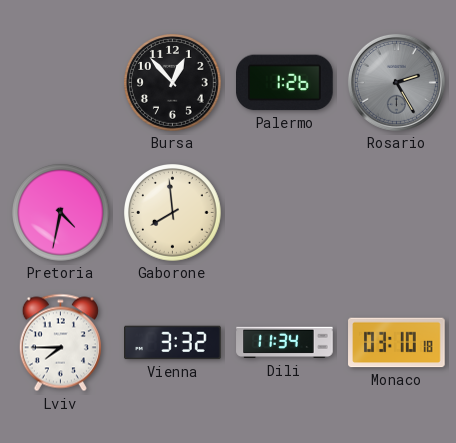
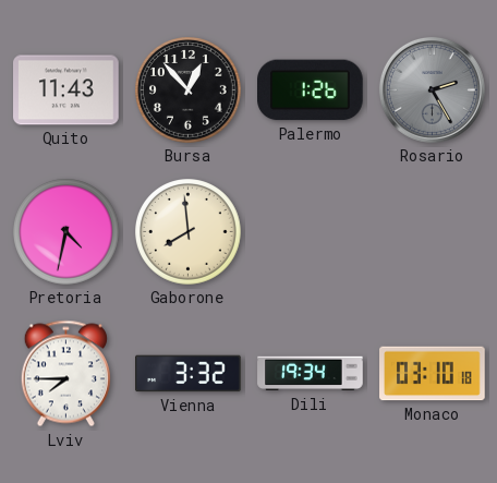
Quito: none -> 11:43 (66, 90)
Dili: 11:34 -> 19:34 (311, 374)
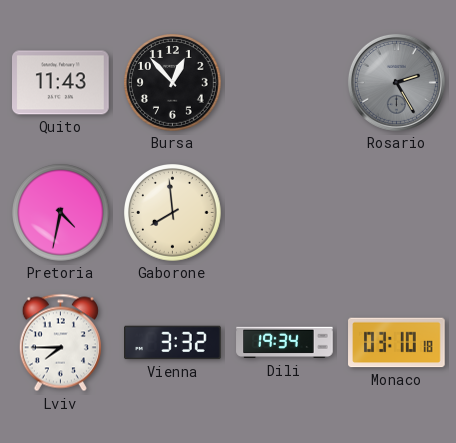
Palermo: 1:26 -> none (311, 90)
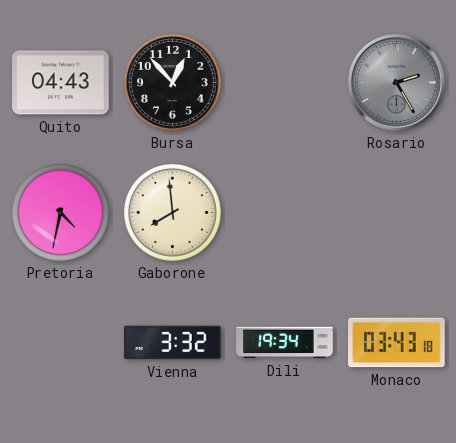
Quito: 11:43 -> 04:43 (61, 83)
Lviv: 7:45 -> none (60, 343)
Monaco: 03:10 -> 03:43 (397, 343)
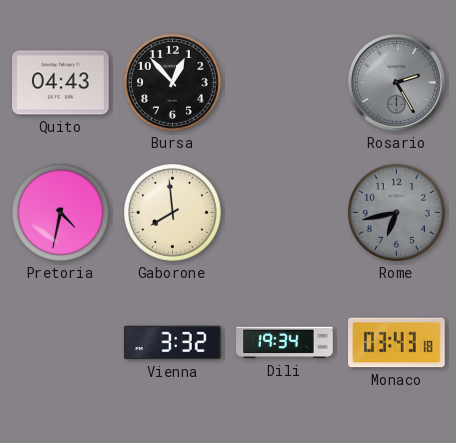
Rome: none -> 6:43 (397, 213)
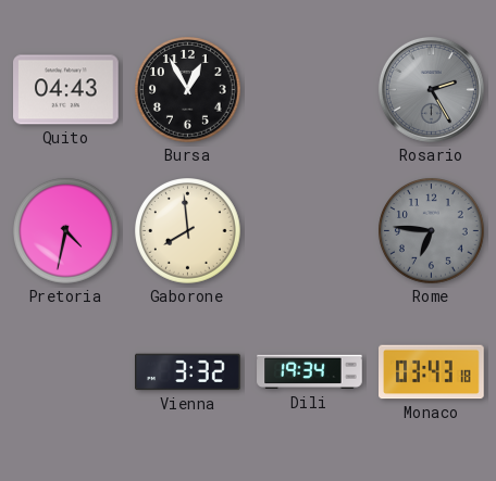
Bursa: 12:53 -> 12:55 (188, 90)
Rome: 6:43 -> 6:46 (432, 231)
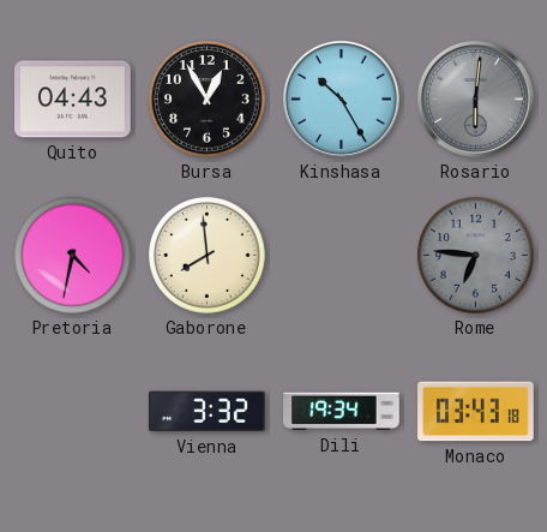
Kinshasa: none -> 10:25 (341, 98)
Rosario: 2:25 -> 6:01 (475, 98)
